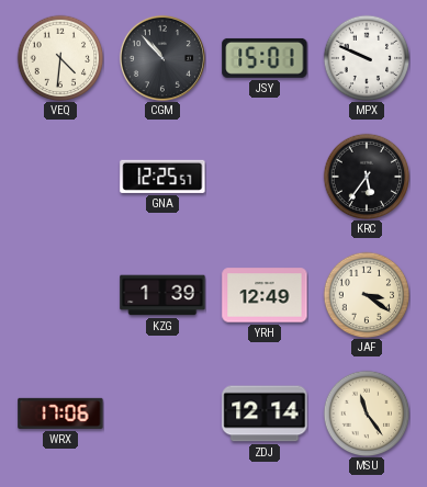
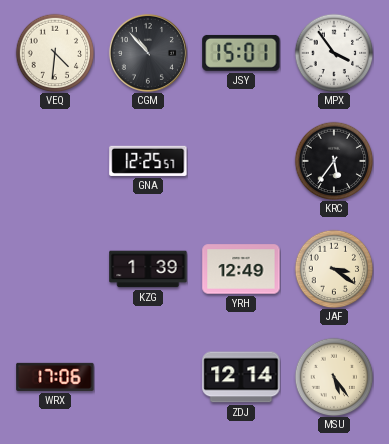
MPX: 9:49 -> 3:54 (334, 53)
MSU: 11:24 -> 5:24 (334, 377)
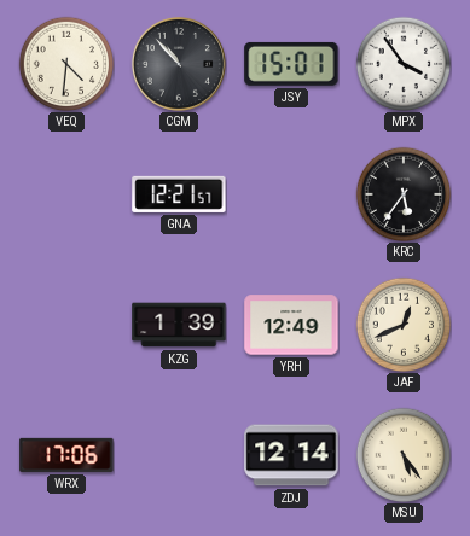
GNA: 12:25 -> 12:21 (179, 194)
JAF: 3:21 -> 12:41 (404, 325)
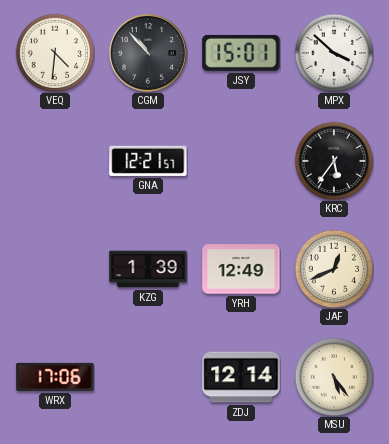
MPX: 3:54 -> 3:52 (334, 53)
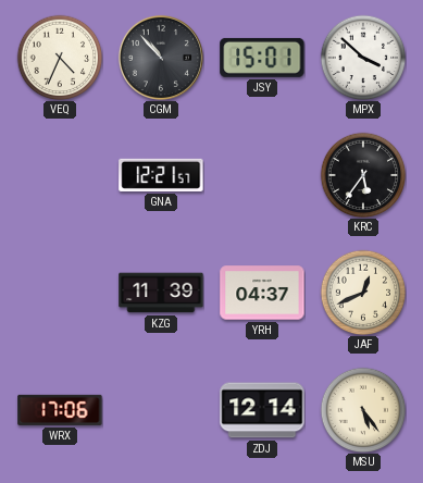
VEQ: 4:31 -> 4:34 (60, 58)
KZG: 1:39 -> 11:39 (161, 293)
YRH: 12:49 -> 04:37 (262, 293)
